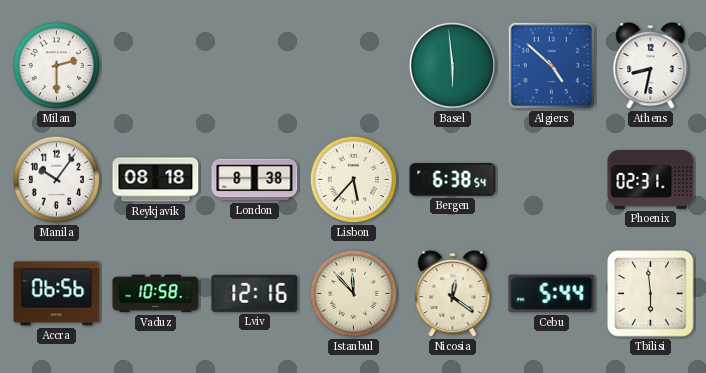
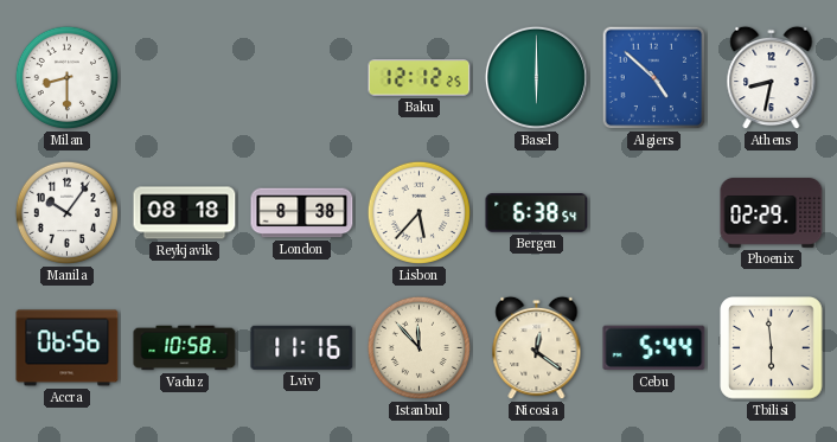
Milan: 2:30 -> 8:30 (66, 77)
Baku: none -> 12:12 (420, 78)
Basel: 5:59 -> 6:00 (536, 77)
Phoenix: 02:31 -> 02:29 (772, 213)
Lviv: 12:16 -> 11:16 (302, 347)
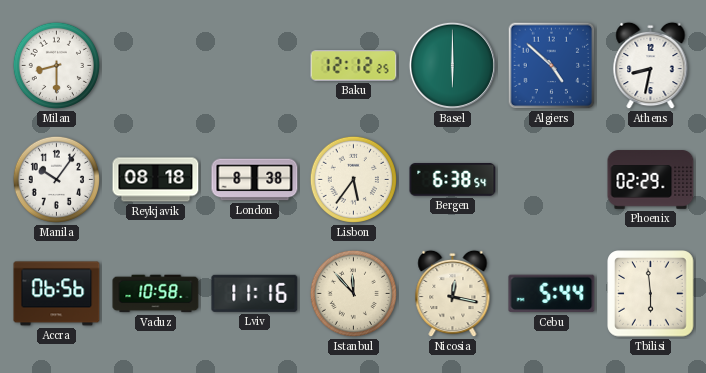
Lisbon: 5:37 -> 5:36 (353, 179)
Nicosia: 12:21 -> 12:17 (453, 294)
